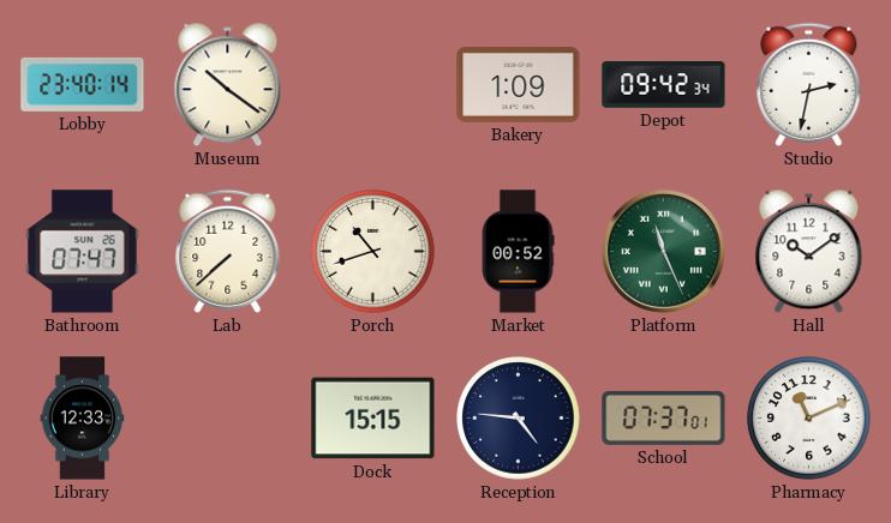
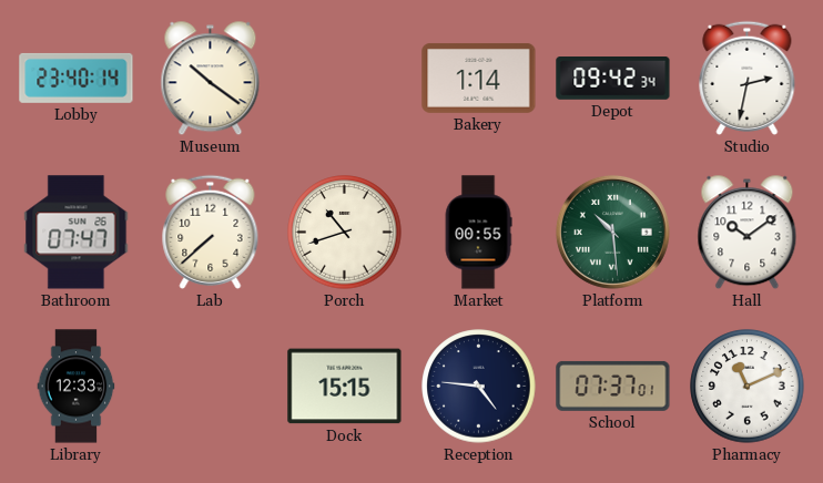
Bakery: 1:09 -> 1:14 (479, 78)
Market: 00:52 -> 00:55 (478, 233)
Platform: 11:26 -> 10:29 (612, 232)
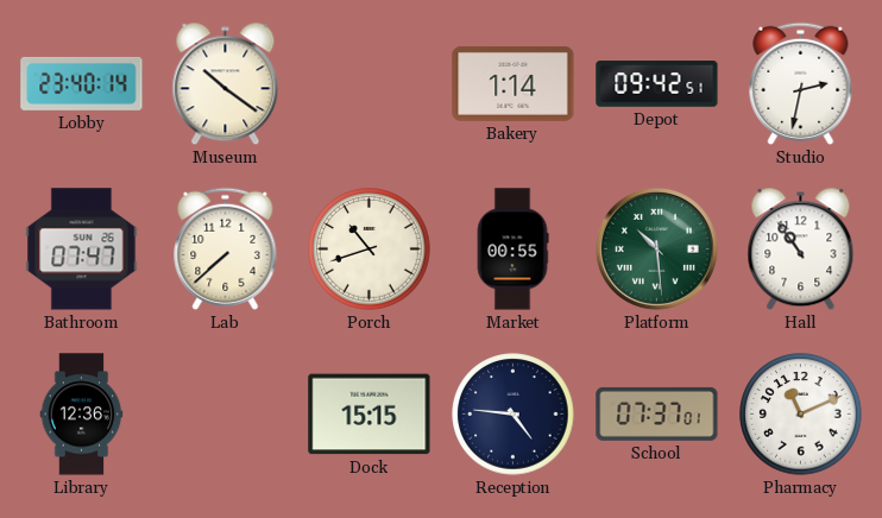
Depot: 09:42:34 -> 09:42:51 (657, 84)
Hall: 10:09 -> 10:54 (801, 249)
Library: 12:33 -> 12:36 (82, 415)
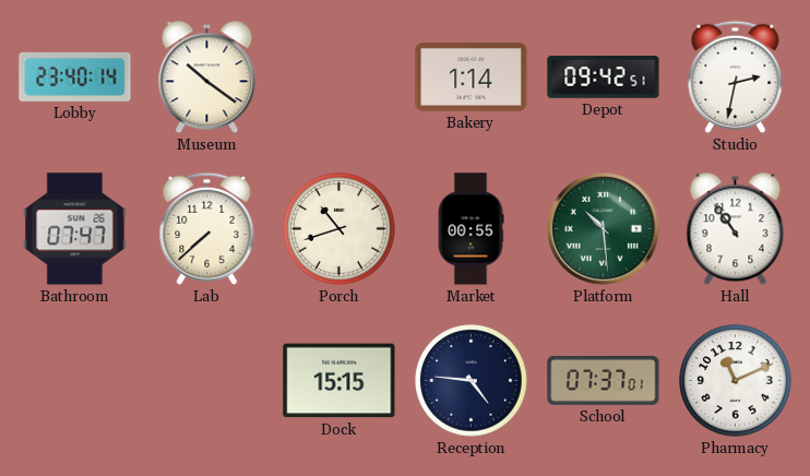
Library: 12:36 -> none (82, 415)
